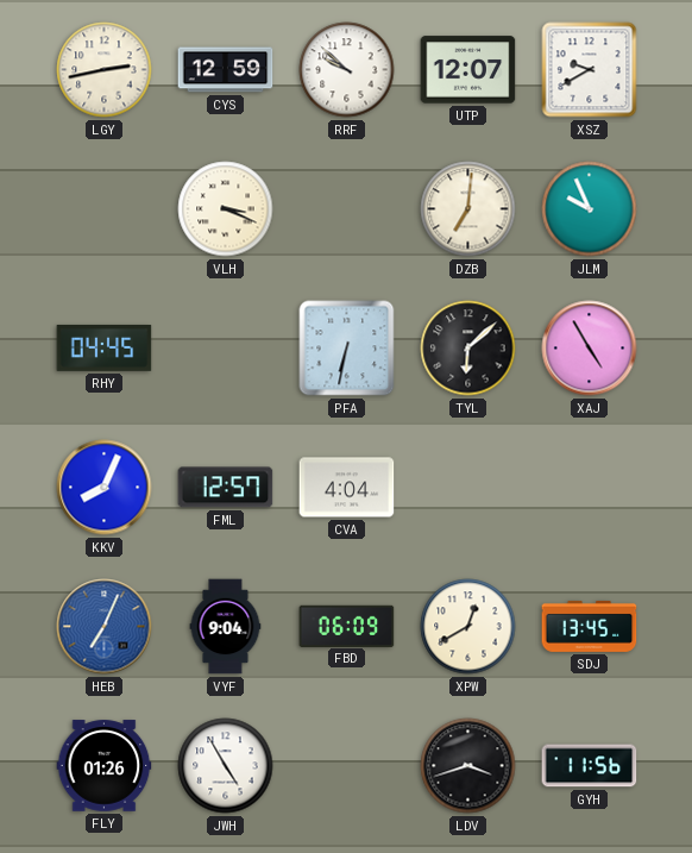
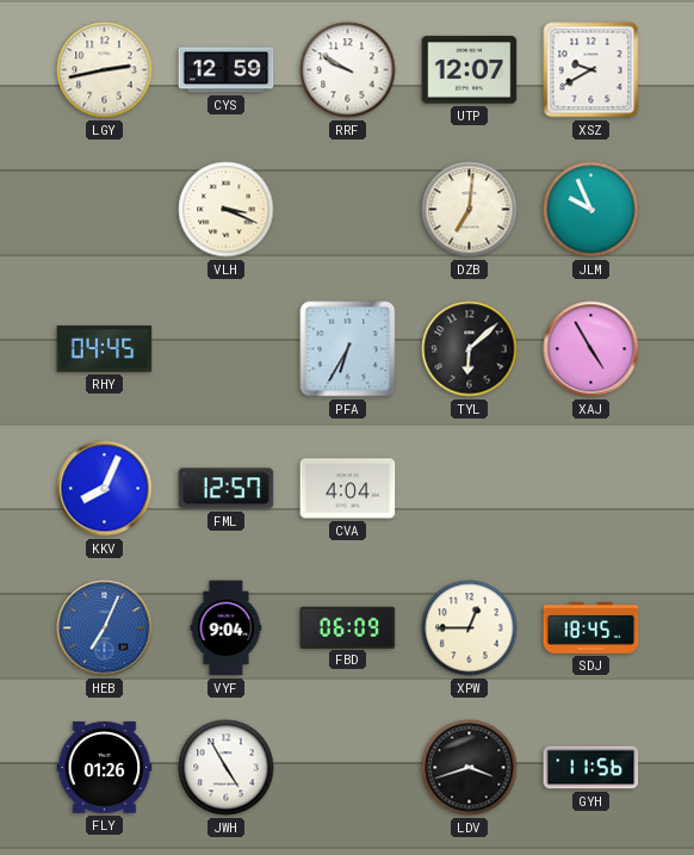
RRF: 9:52 -> 9:50 (348, 70)
PFA: 6:32 -> 6:35 (348, 349)
XPW: 12:40 -> 12:45 (470, 628)
SDJ: 13:45 -> 18:45 (591, 627)
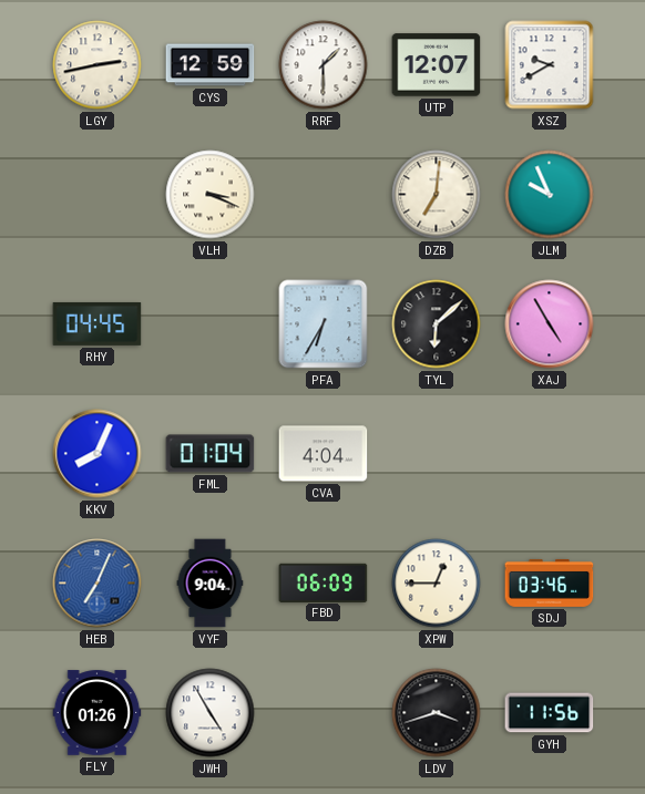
RRF: 9:50 -> 1:30 (324, 65)
FML: 12:57 -> 01:04 (211, 454)
SDJ: 18:45 -> 03:46 (550, 582)
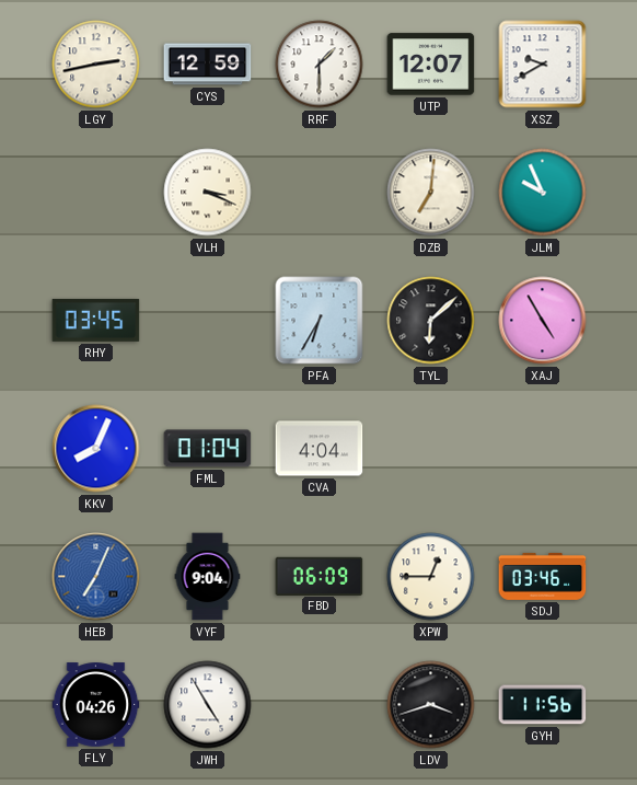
RHY: 04:45 -> 03:45 (96, 320)
FLY: 01:26 -> 04:26 (96, 705)
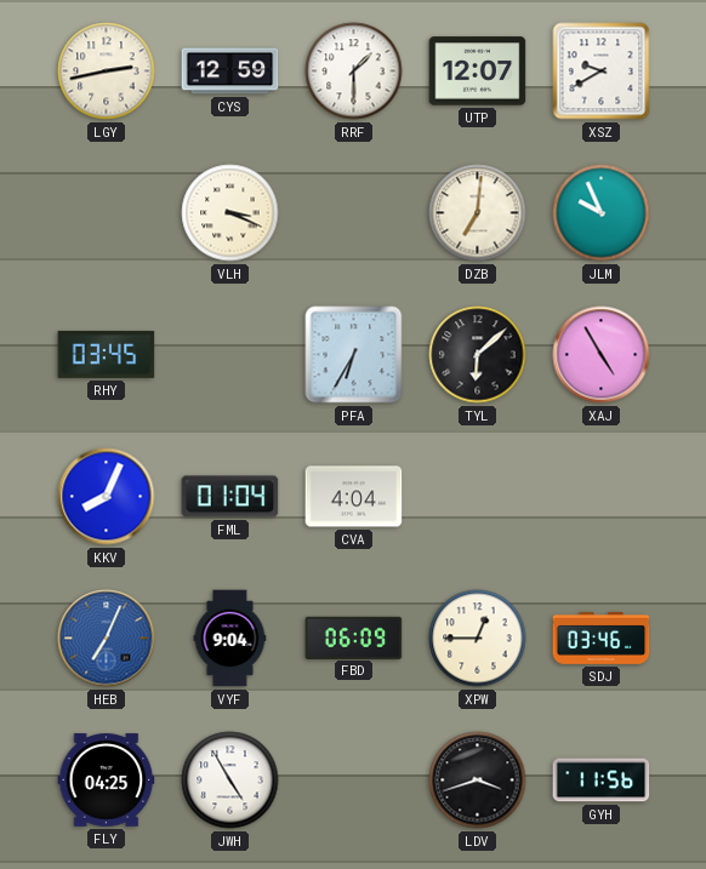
FLY: 04:26 -> 04:25 (107, 781)
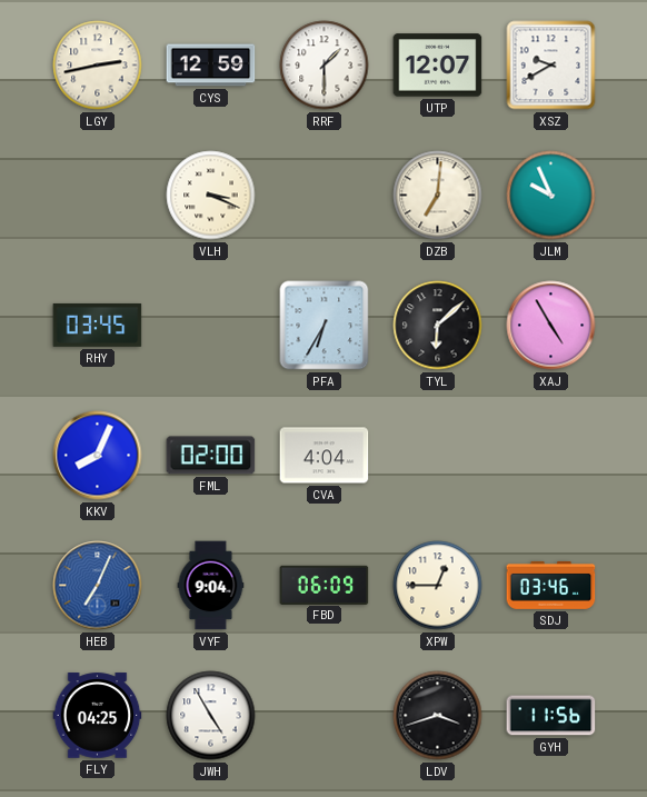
FML: 01:04 -> 02:00 (211, 456)
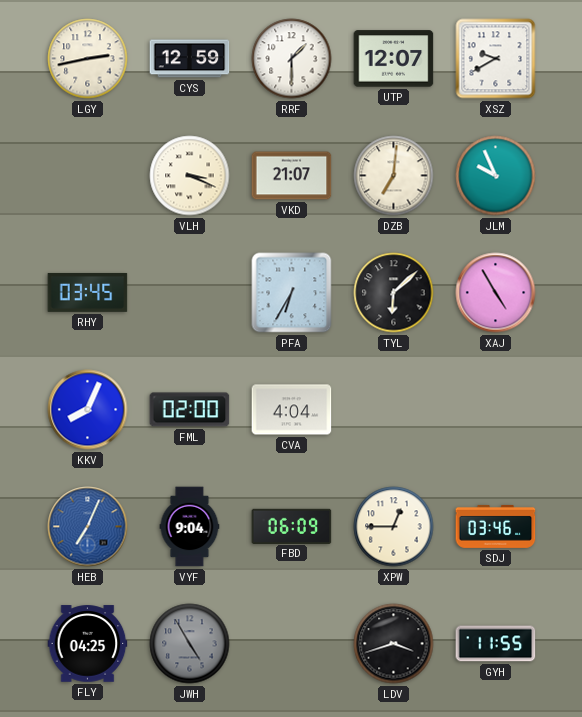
VKD: none -> 21:07 (292, 176)
JWH dial: white -> grey (190, 644)
GYH: 11:56 -> 11:55 (496, 644)
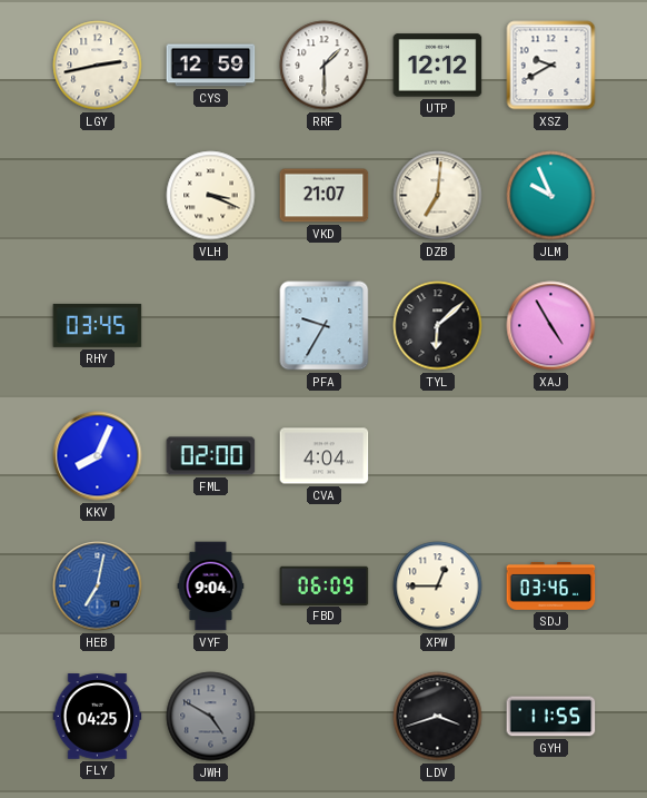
UTP: 12:07 -> 12:12 (438, 66)
PFA: 6:35 -> 9:35 (325, 326)
HEB: 7:04 -> 7:02 (98, 587)
JWH: 4:55 -> 4:50 (211, 717)
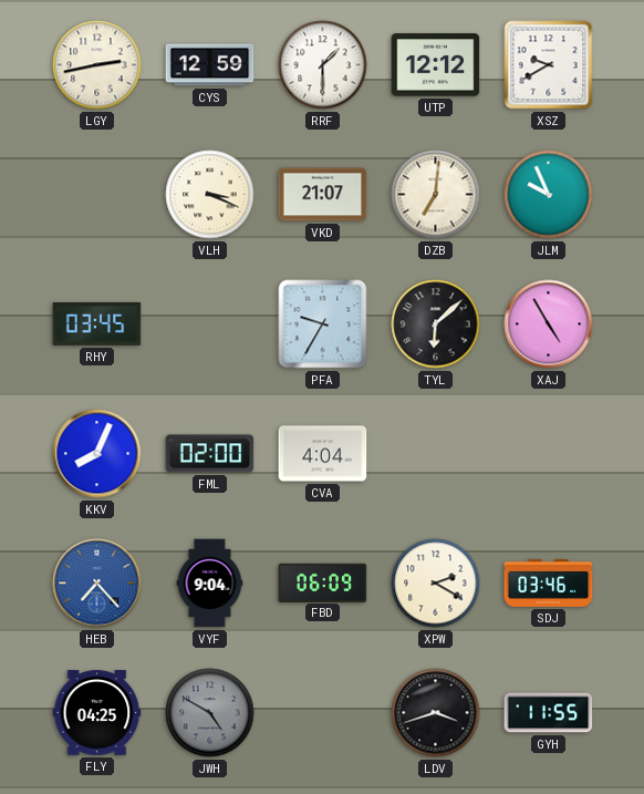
HEB: 7:02 -> 7:23 (97, 584)
XPW: 12:45 -> 2:20 (436, 584)
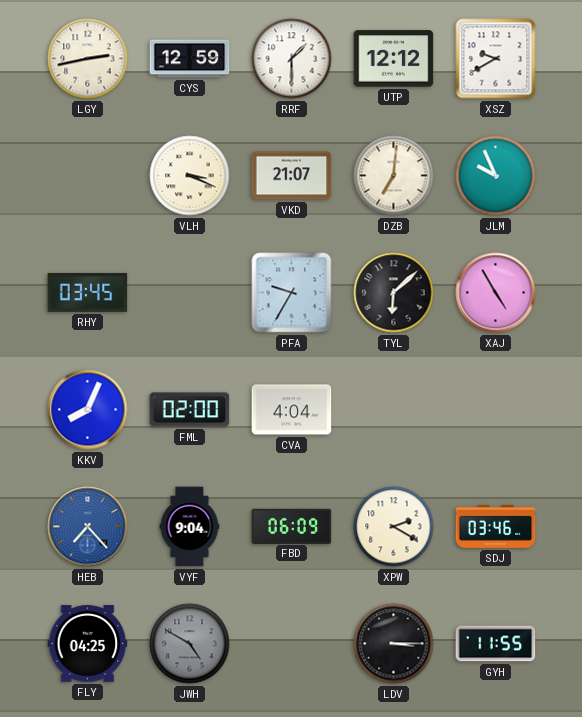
LDV: 3:42 -> 3:15 (394, 644)
